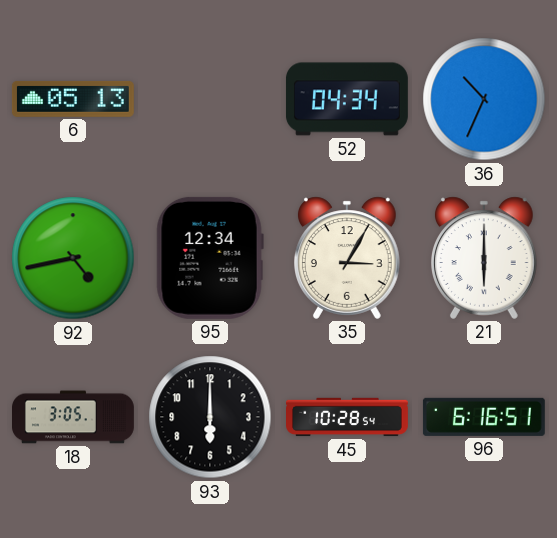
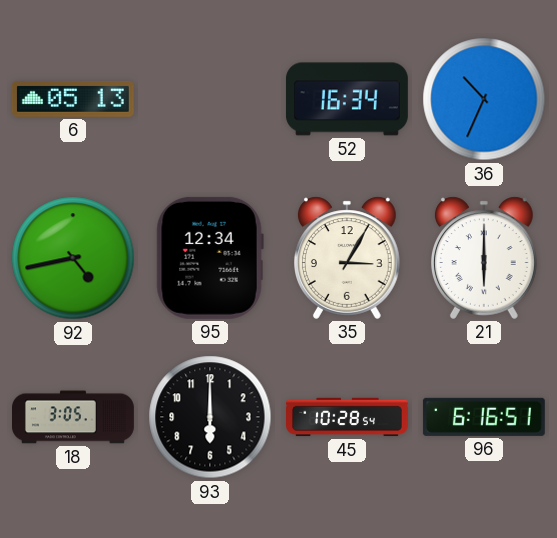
52: 04:34 -> 16:34 (347, 99)
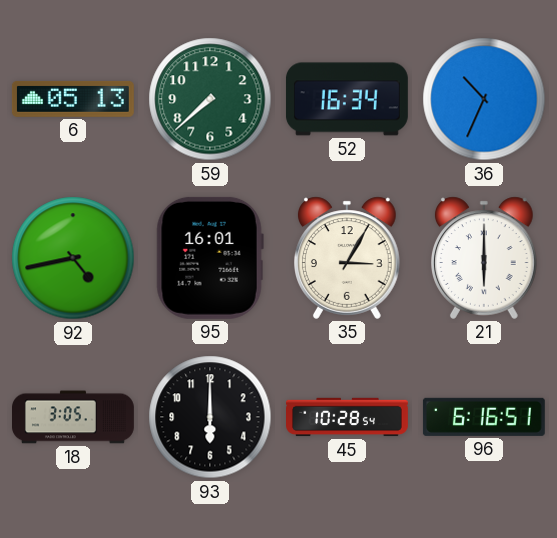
59: none -> 7:38 (210, 99)
95: 12:34 -> 16:01 (210, 258)
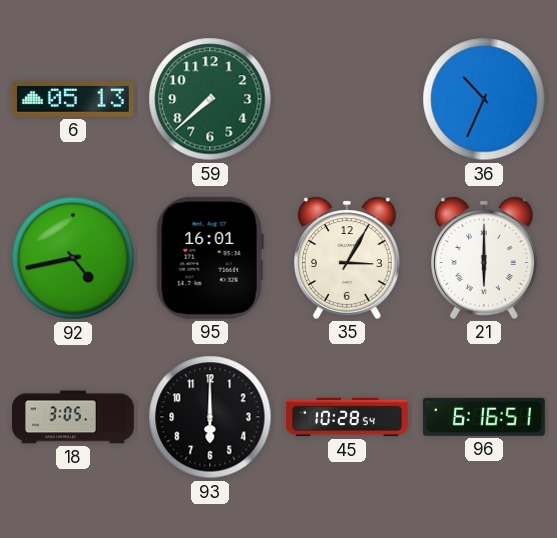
52: 16:34 -> none (347, 99)
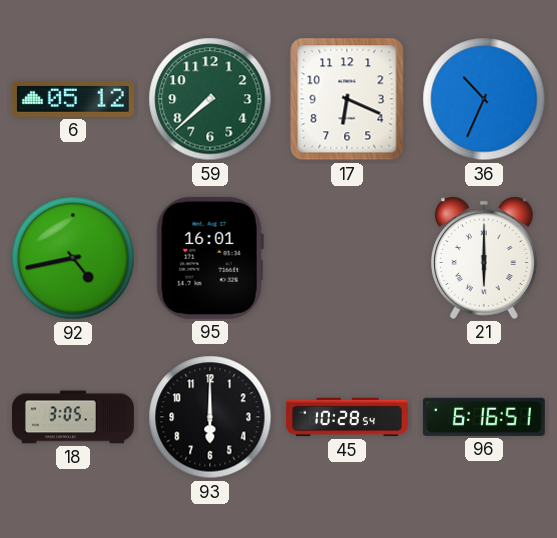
6: 05:13 -> 05:12 (73, 99)
17: none -> 6:19 (347, 99)
35: 3:05 -> none (348, 258)
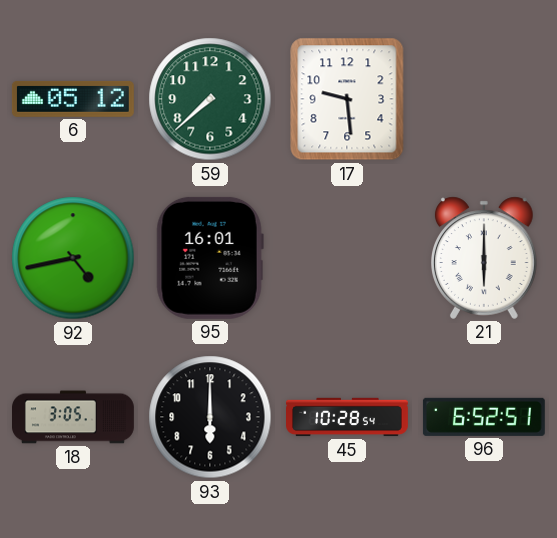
17: 6:19 -> 9:29 (347, 99)
36: 10:34 -> none (484, 99)
96: 6:16 -> 6:52 (484, 417)
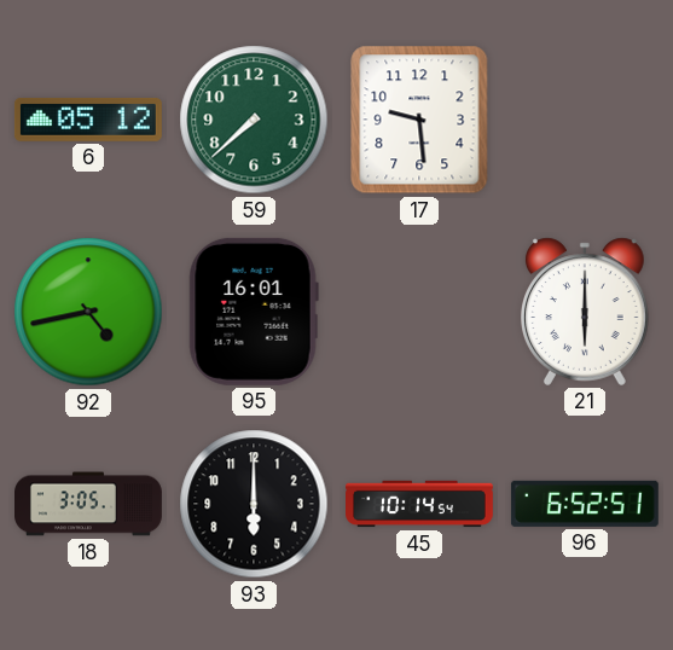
45: 10:28 -> 10:14 (420, 504)
